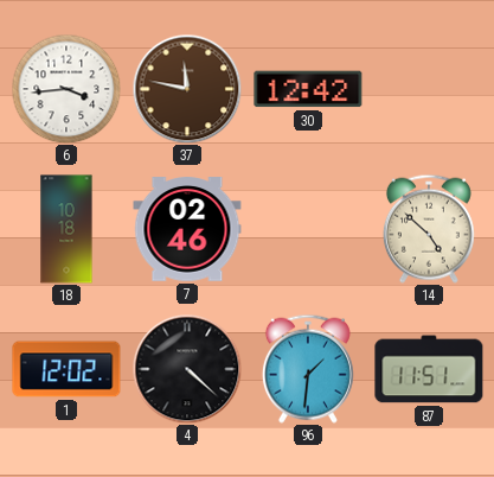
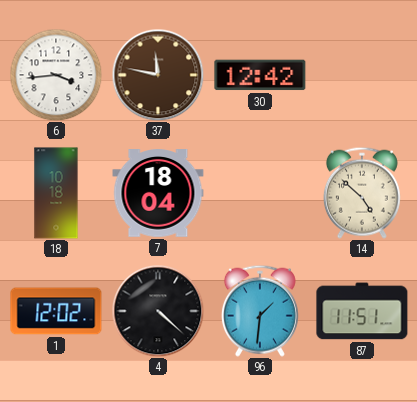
7: 02:46 -> 18:04 (158, 193)
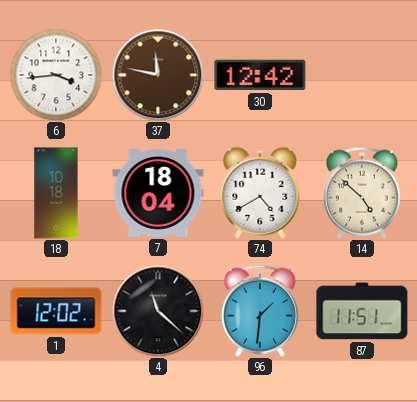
74: none -> 4:40 (260, 193)
4: 4:22 -> 11:22 (158, 311)
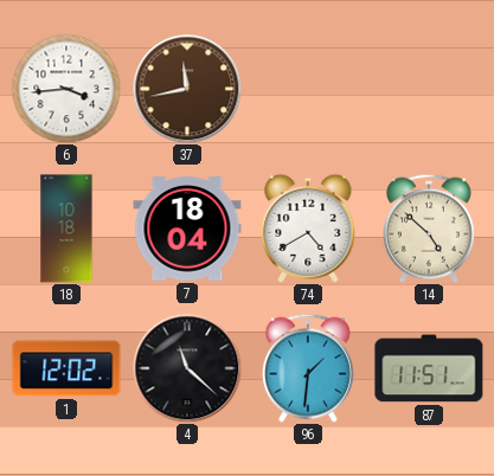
37: 11:47 -> 11:43 (187, 89)
30: 12:42 -> none (260, 75)
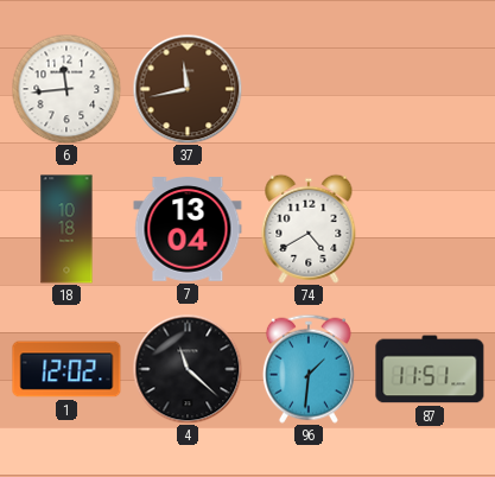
6: 3:44 -> 11:44 (66, 89)
7: 18:04 -> 13:04 (188, 229)
14: 4:52 -> none (429, 229)
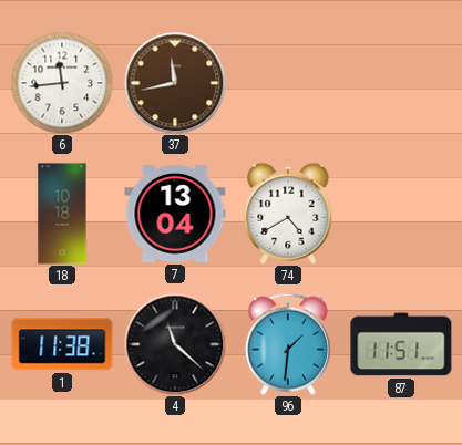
1: 12:02 -> 11:38 (62, 344)
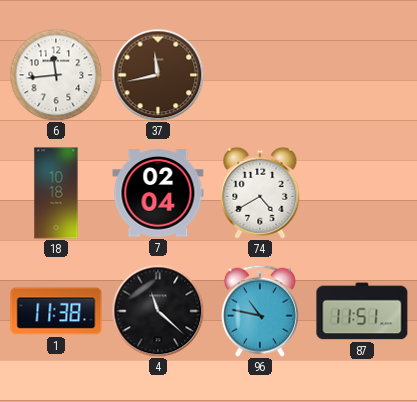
7: 13:04 -> 02:04 (158, 193)
96: 1:31 -> 10:47 (260, 311)
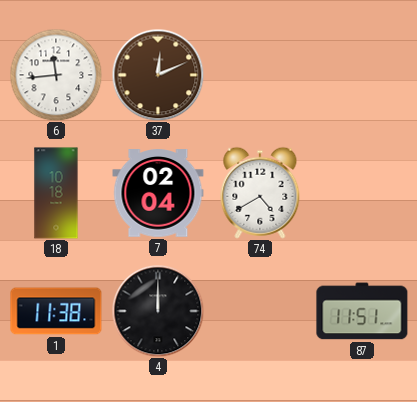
37: 11:43 -> 12:11 (158, 75)
4: 11:22 -> 12:00 (158, 311)
96: 10:47 -> none (260, 311)
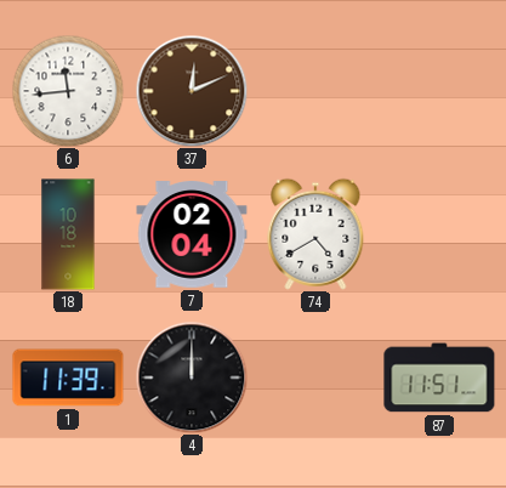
1: 11:38 -> 11:39 (68, 378)
